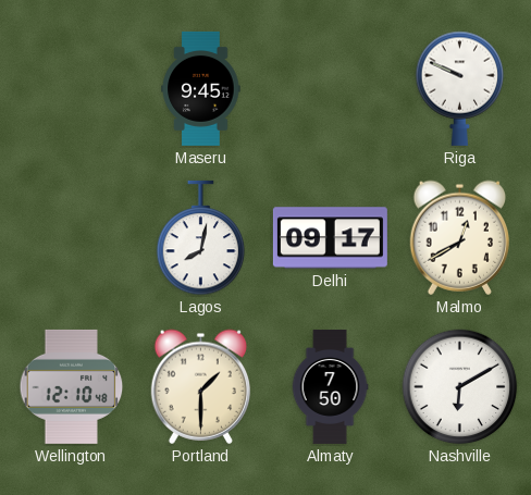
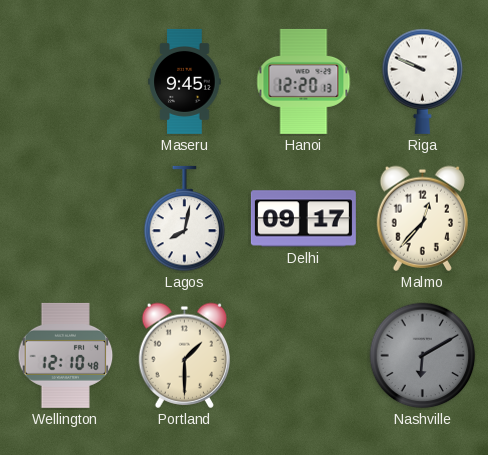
Hanoi: none -> 12:20 (304, 81)
Malmo: 12:40 -> 12:37 (422, 218)
Almaty: 7:50 -> none (330, 386)
Nashville dial: white -> grey (423, 356)
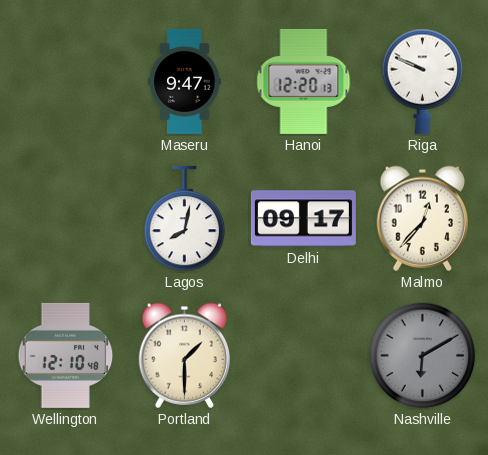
Maseru: 9:45 -> 9:47 (185, 81)
